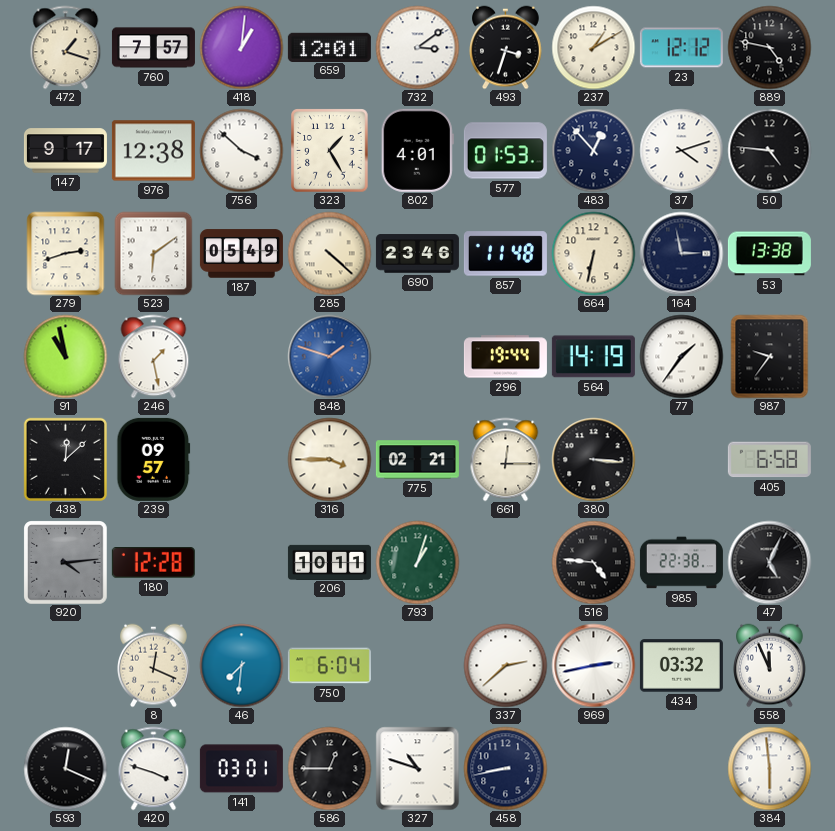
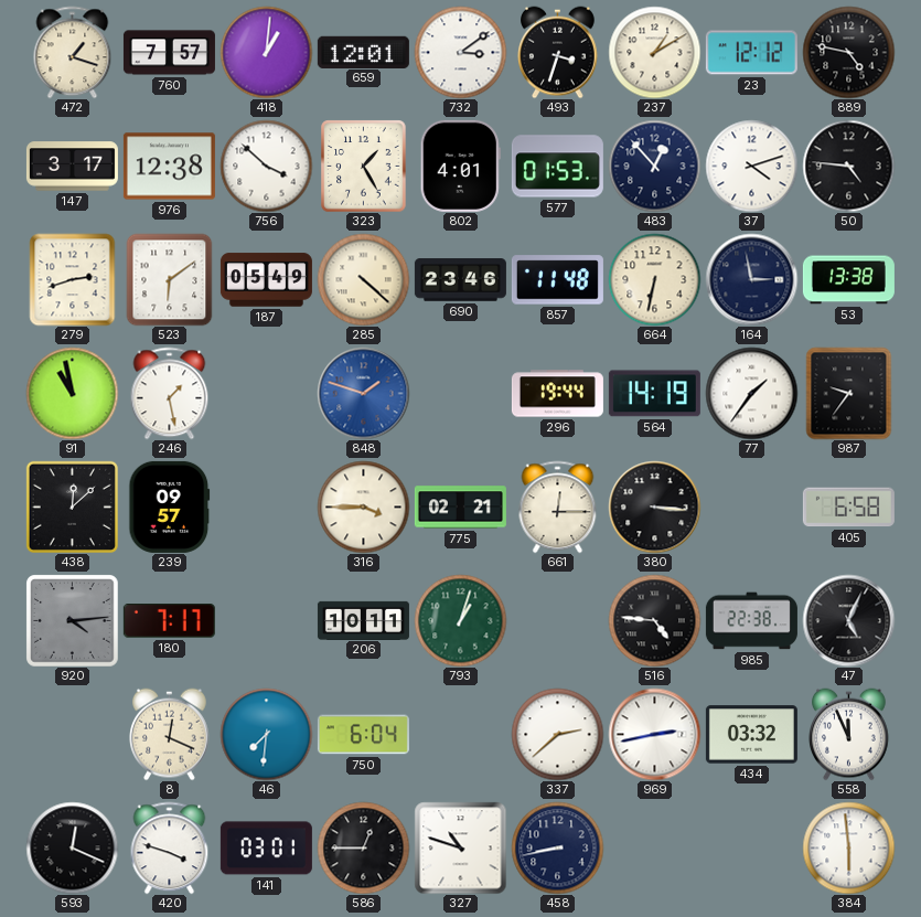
147: 9:17 -> 3:17 (72, 167)
180: 12:28 -> 7:17 (169, 621)
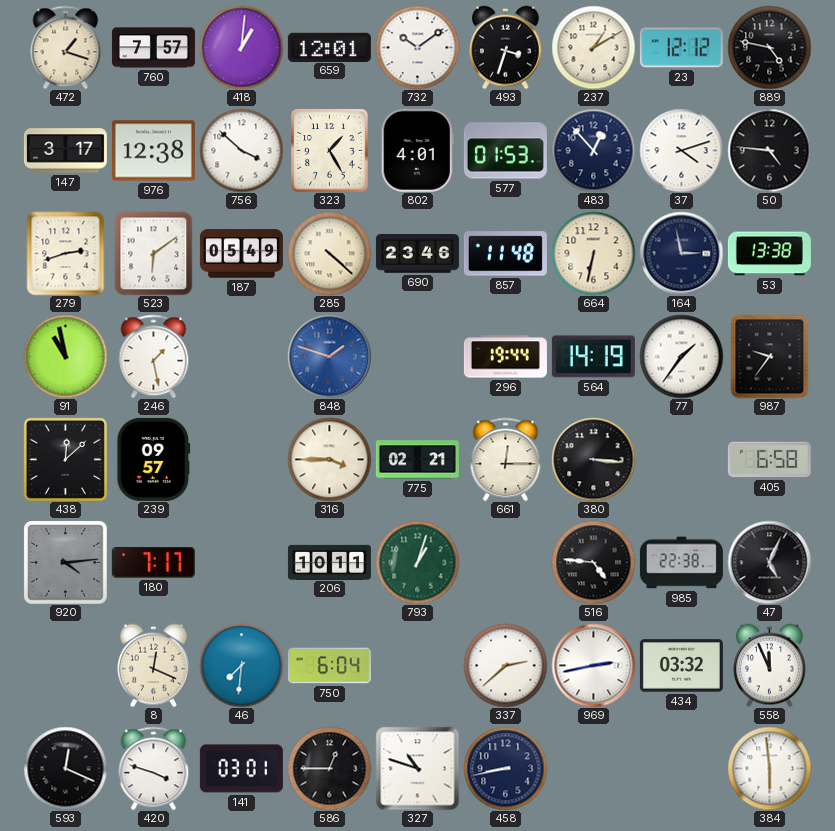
732: 3:09 -> 10:09 (417, 47)
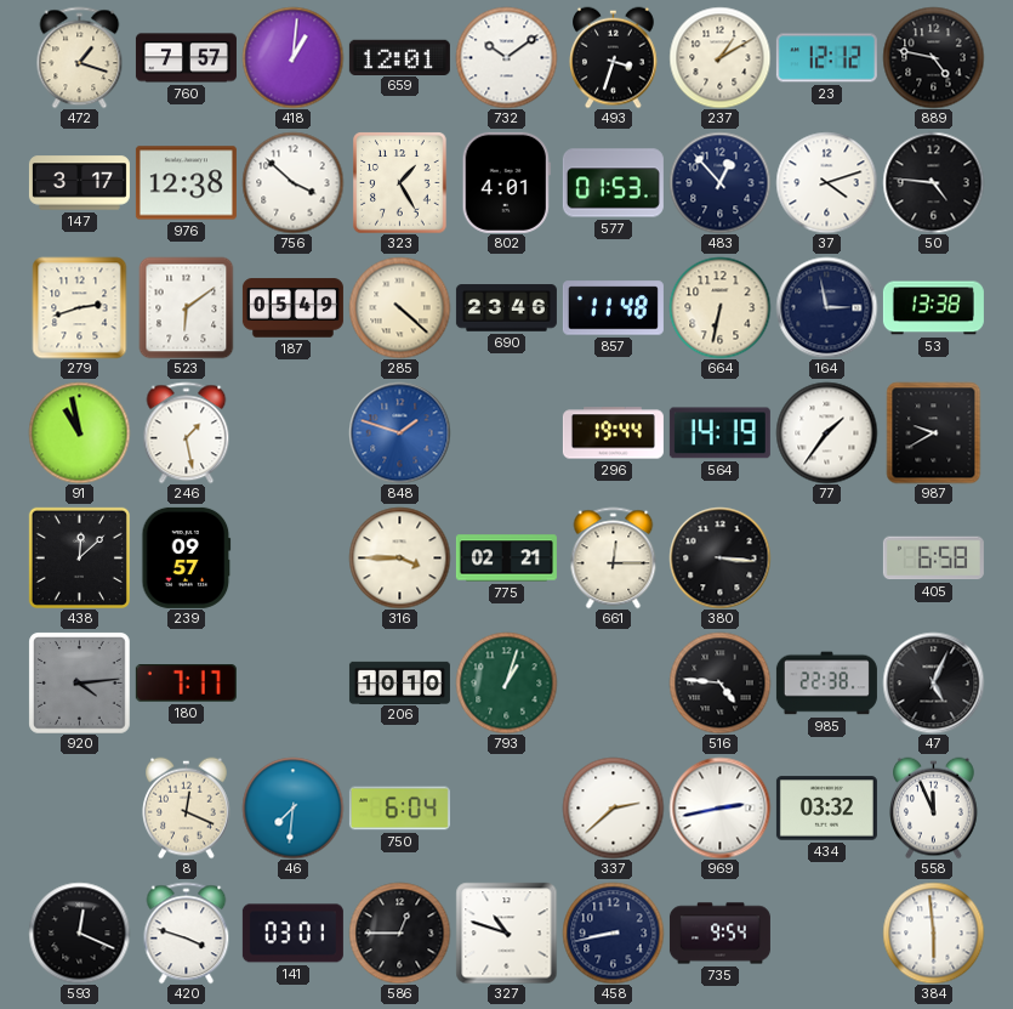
987: 9:36 -> 9:40 (934, 432)
206: 10:11 -> 10:10 (399, 682)
735: none -> 9:54 (719, 934)
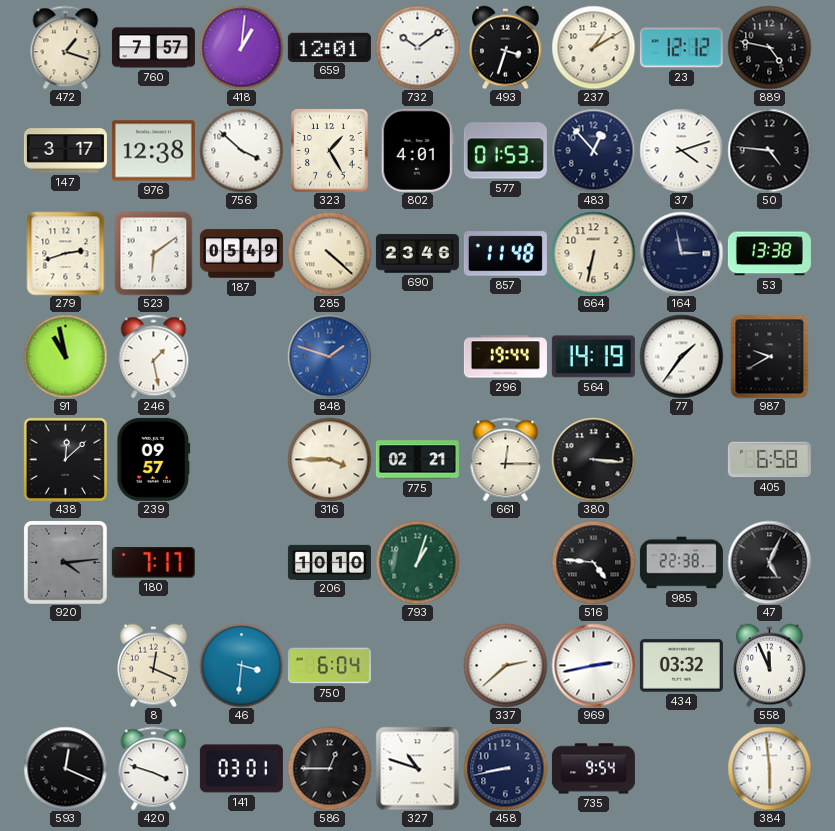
46: 7:31 -> 3:31 (241, 665)
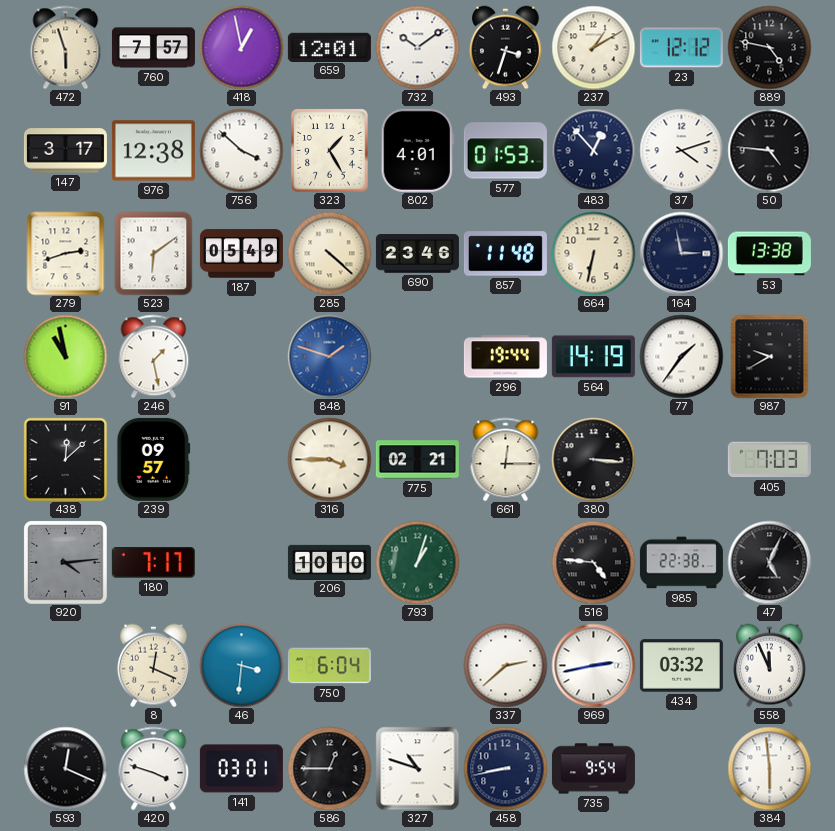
472: 1:18 -> 5:57 (66, 47)
418: 1:01 -> 12:58 (241, 47)
405: 6:58 -> 7:03 (769, 460)
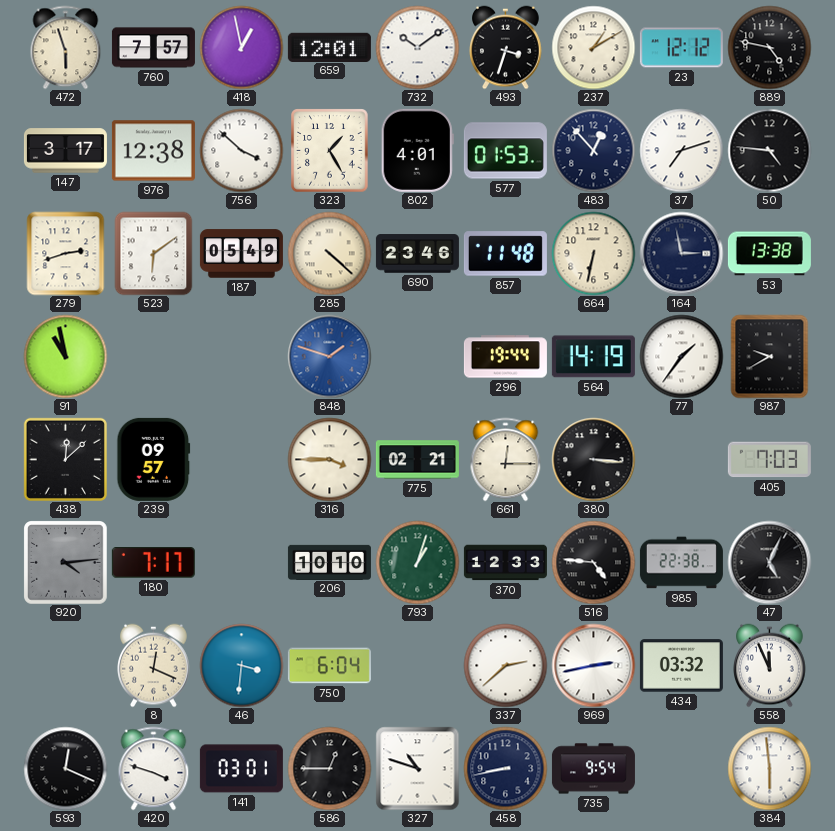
37: 4:12 -> 7:12 (681, 150)
246: 1:28 -> none (154, 356)
370: none -> 12:33 (505, 563)
